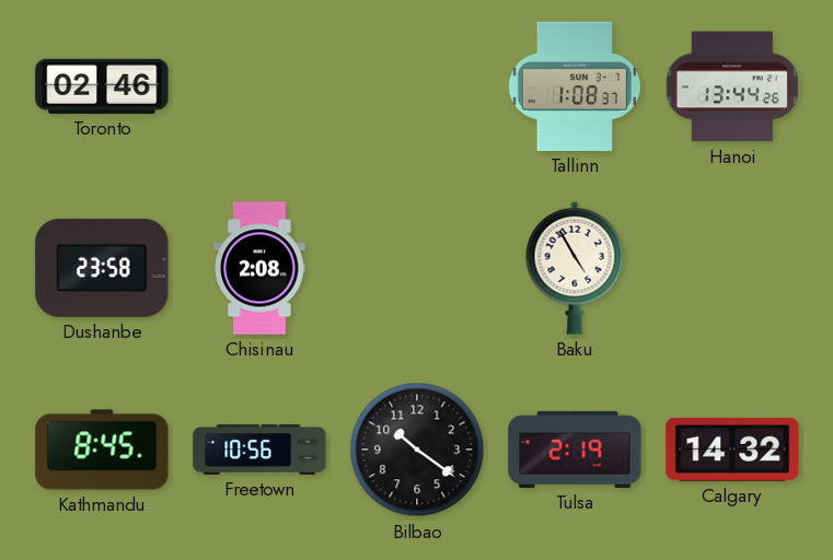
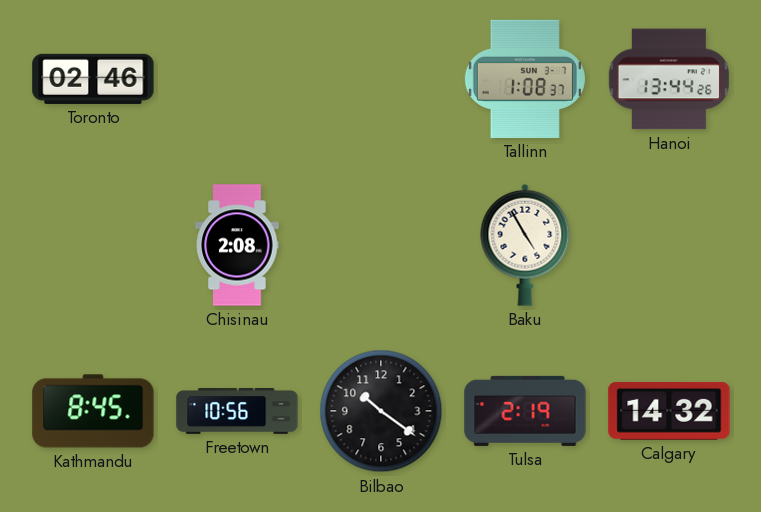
Dushanbe: 23:58 -> none (102, 268)
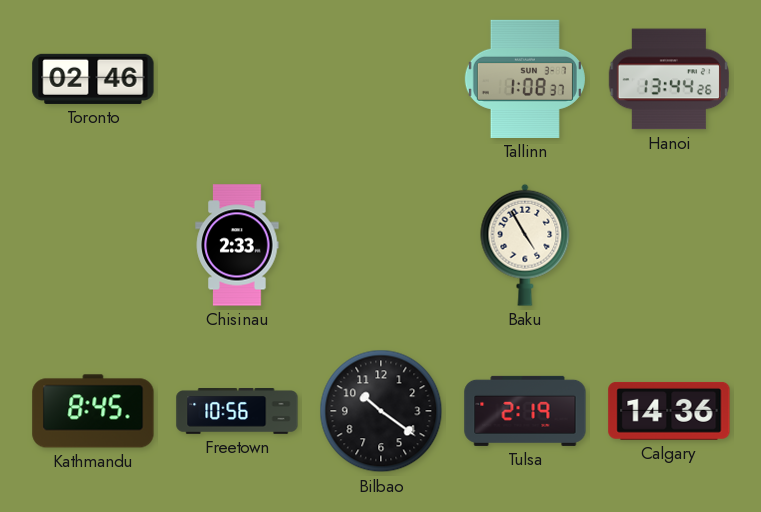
Chisinau: 2:08 -> 2:33 (237, 245)
Calgary: 14:32 -> 14:36 (669, 411)
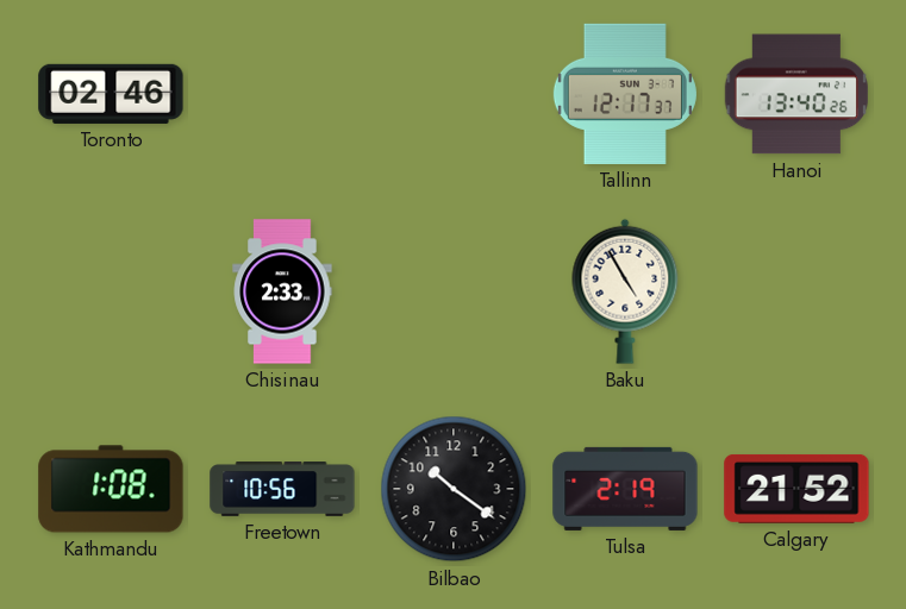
Tallinn: 1:08 -> 12:17 (625, 94)
Hanoi: 13:44 -> 13:40 (796, 94)
Kathmandu: 8:45 -> 1:08 (111, 489)
Calgary: 14:36 -> 21:52 (796, 489)
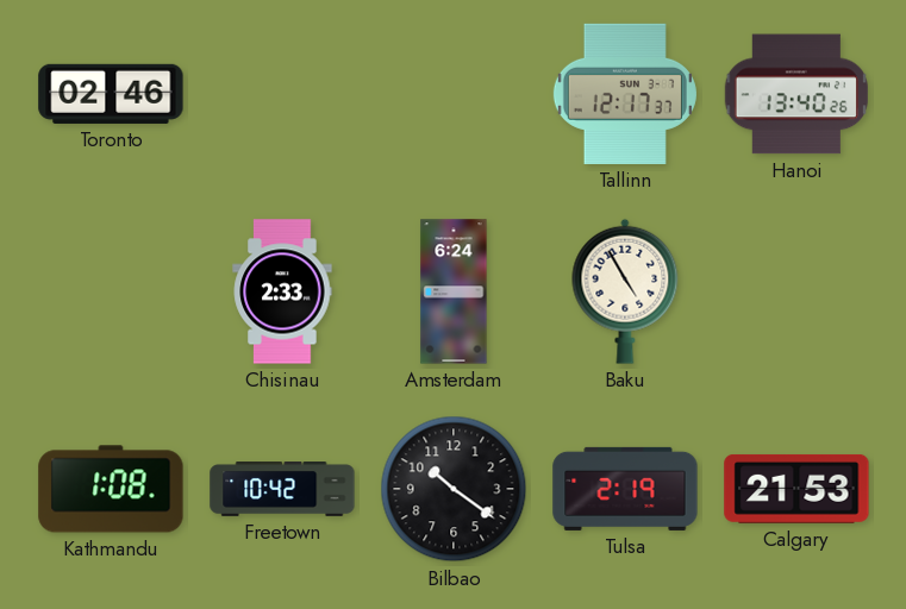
Amsterdam: none -> 6:24 (454, 291)
Freetown: 10:56 -> 10:42 (282, 490)
Calgary: 21:52 -> 21:53 (796, 489)
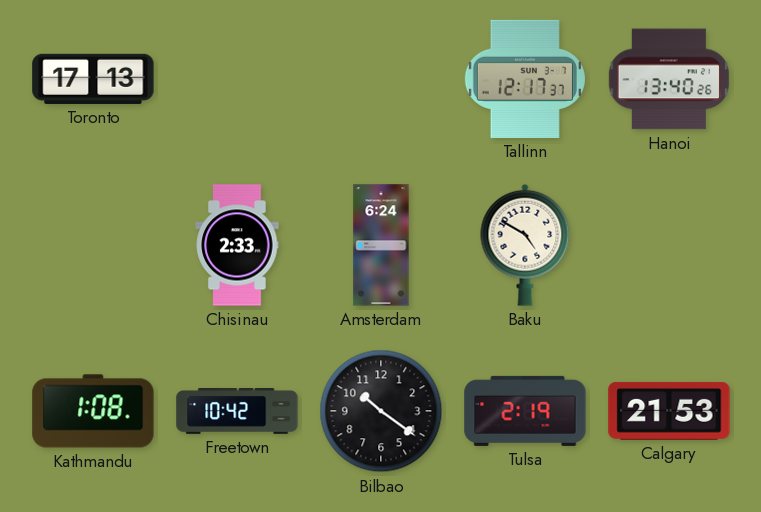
Toronto: 02:46 -> 17:13 (93, 79)
Baku: 4:55 -> 4:50 (525, 245)
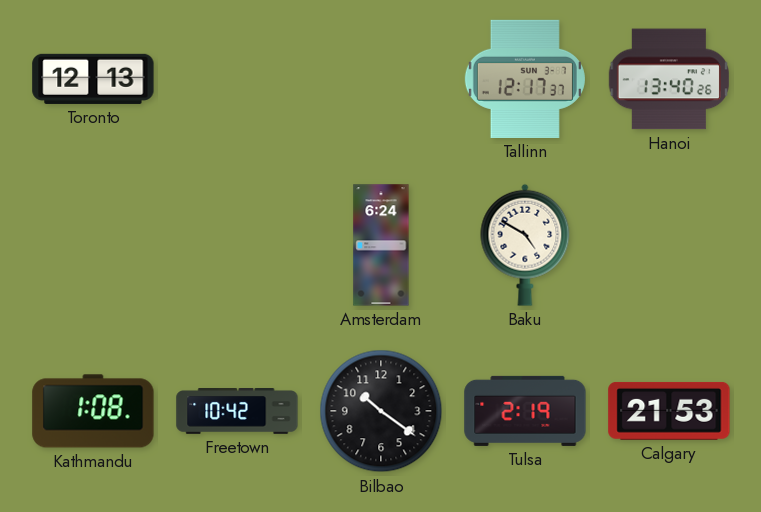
Toronto: 17:13 -> 12:13 (93, 79)
Chisinau: 2:33 -> none (237, 245)
